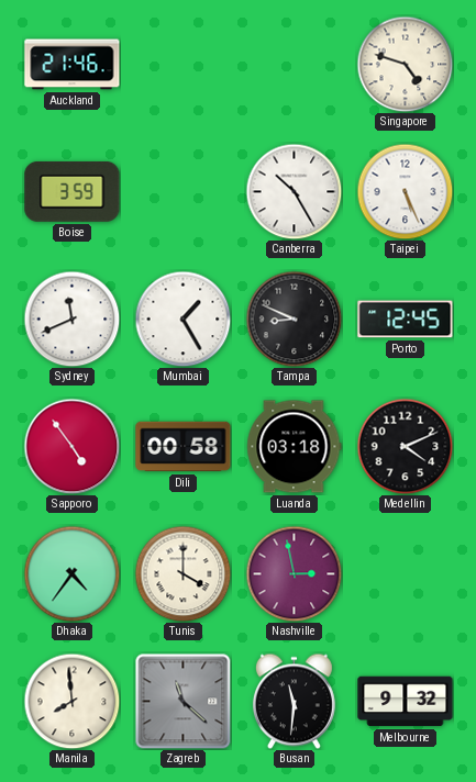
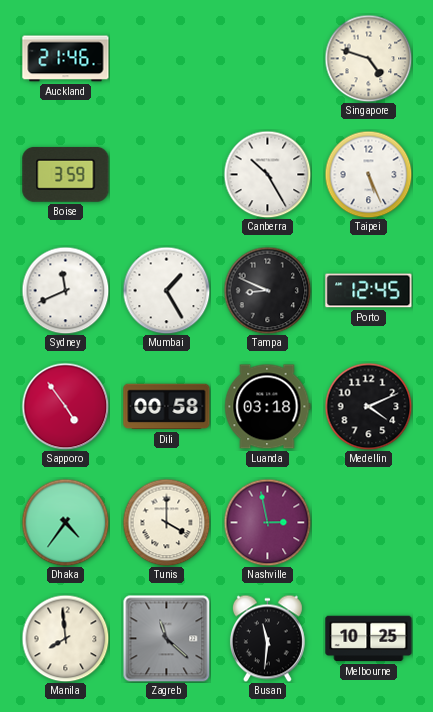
Melbourne: 9:32 -> 10:25 (369, 639)
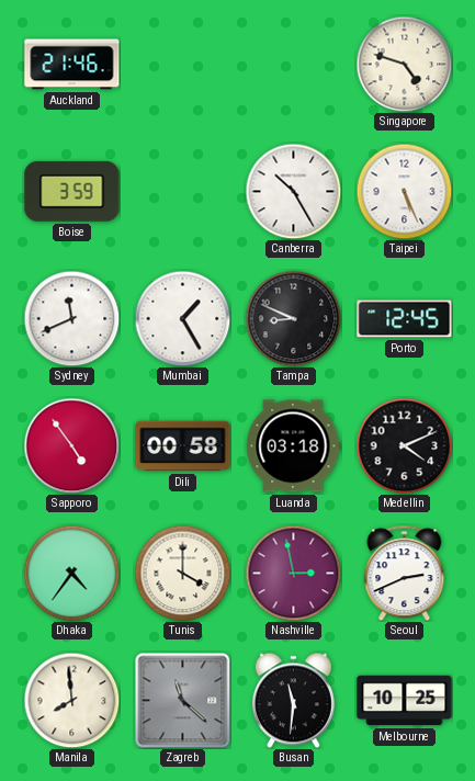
Seoul: none -> 2:41 (405, 573)
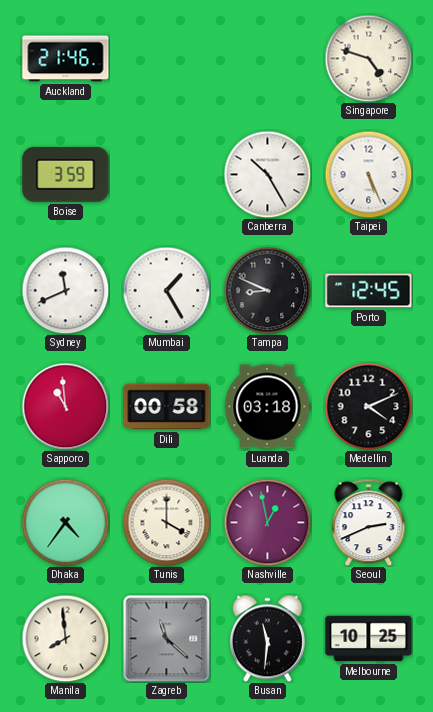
Sapporo: 4:54 -> 10:59 (65, 406)
Nashville: 2:58 -> 12:58 (267, 522)
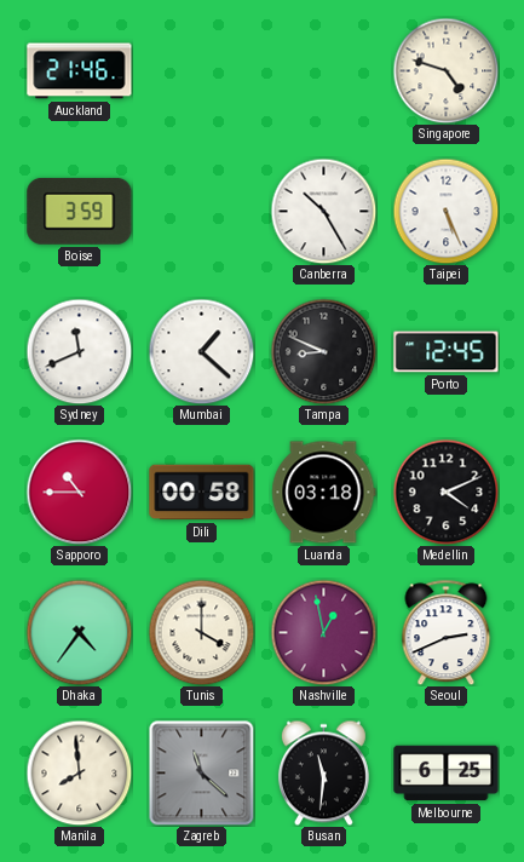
Mumbai: 1:25 -> 1:22 (201, 351)
Sapporo: 10:59 -> 10:45 (79, 492)
Melbourne: 10:25 -> 6:25 (447, 774)
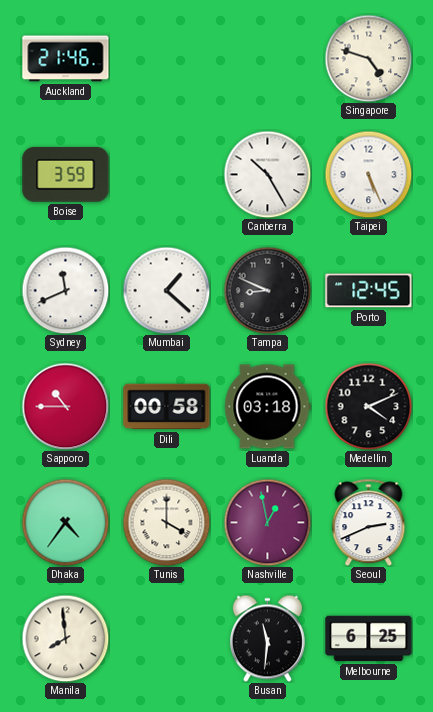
Zagreb: 11:22 -> none (201, 772)
